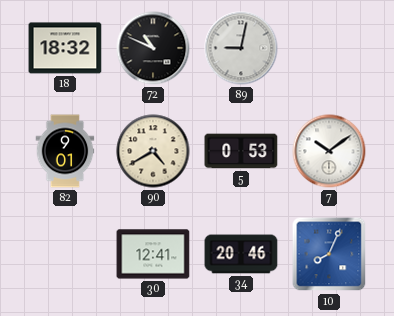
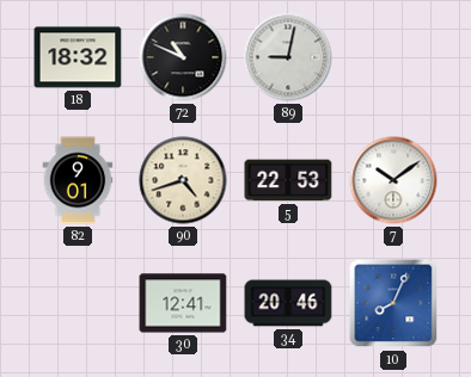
90: 4:40 -> 4:42 (183, 180)
5: 0:53 -> 22:53 (288, 180)
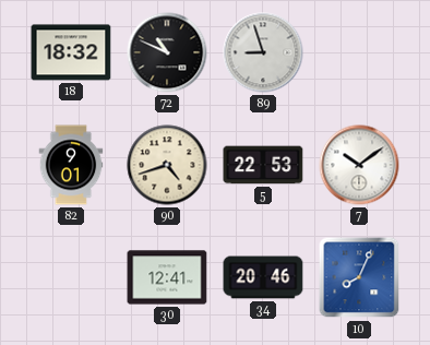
89: 9:02 -> 8:57 (263, 52)
